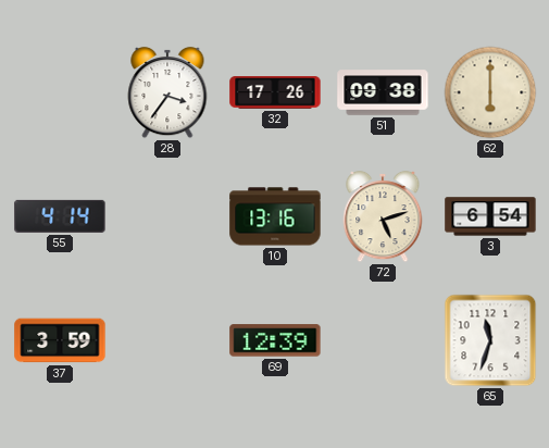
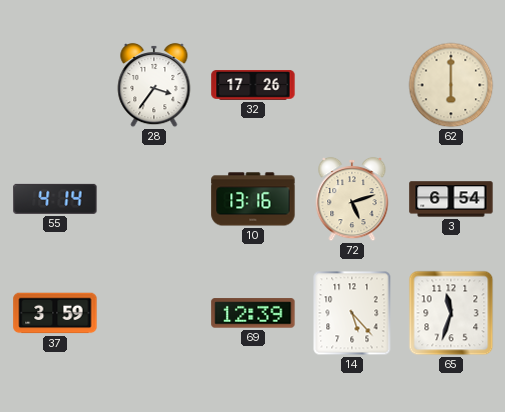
51: 09:38 -> none (383, 92)
14: none -> 5:23 (352, 313)
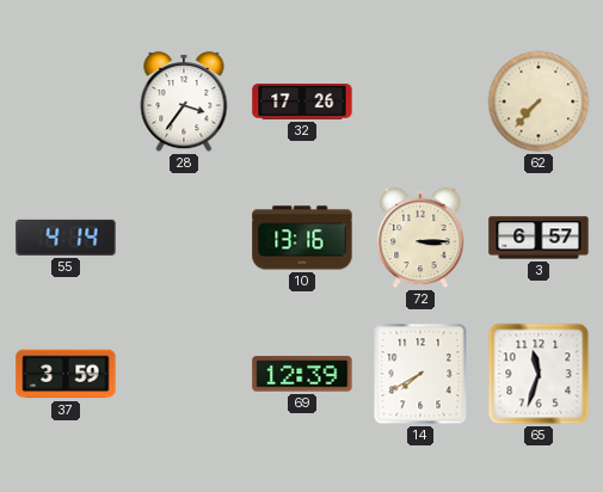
62: 6:00 -> 7:37 (539, 102)
72: 5:12 -> 3:15 (420, 238)
3: 6:54 -> 6:57 (539, 238)
14: 5:23 -> 7:40 (420, 374)
